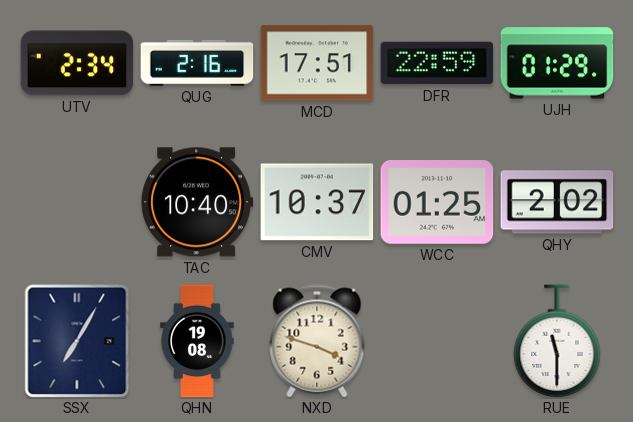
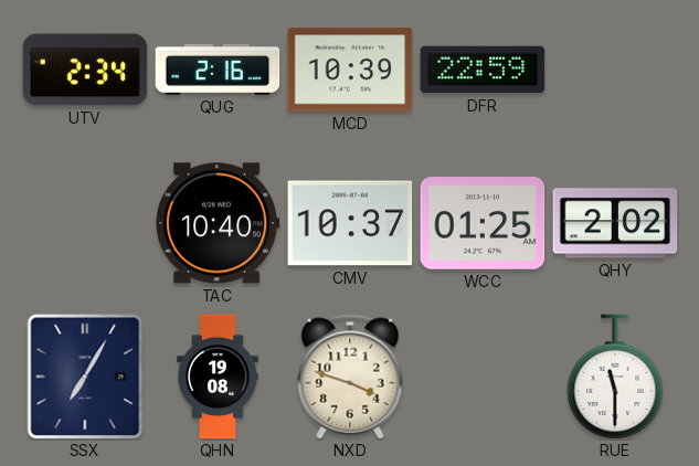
MCD: 17:51 -> 10:39 (350, 70)
UJH: 01:29 -> none (557, 63)
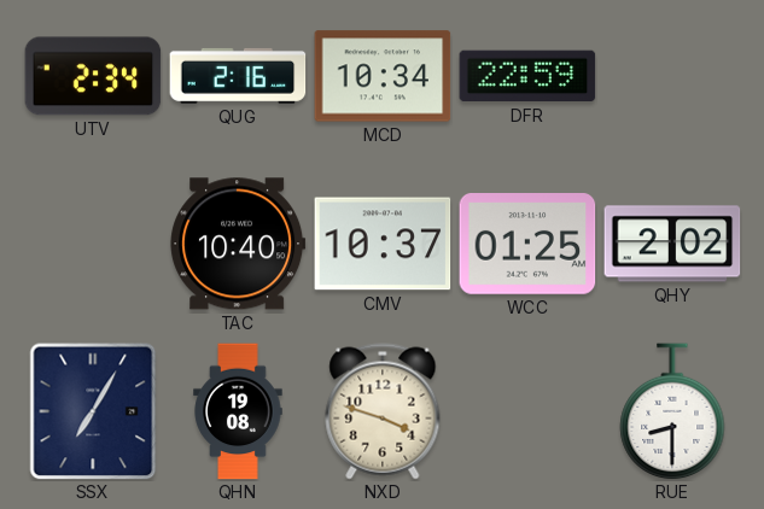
MCD: 10:39 -> 10:34 (383, 76)
RUE: 11:30 -> 8:30 (672, 411)
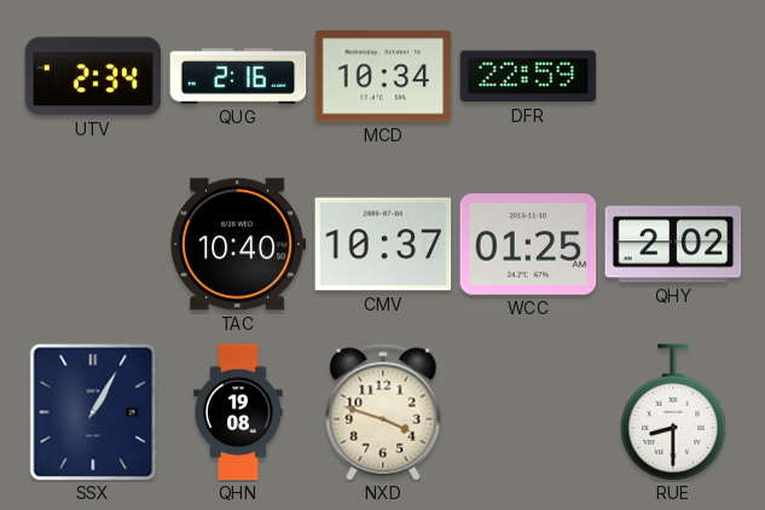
SSX: 7:05 -> 1:05 (93, 412)
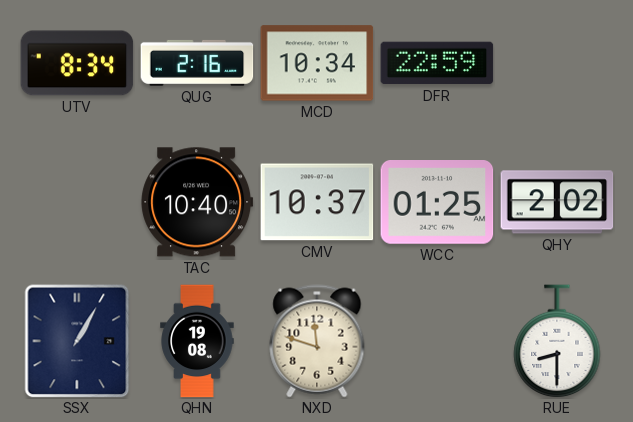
UTV: 2:34 -> 8:34 (77, 63)
NXD: 3:48 -> 11:48 (317, 341)
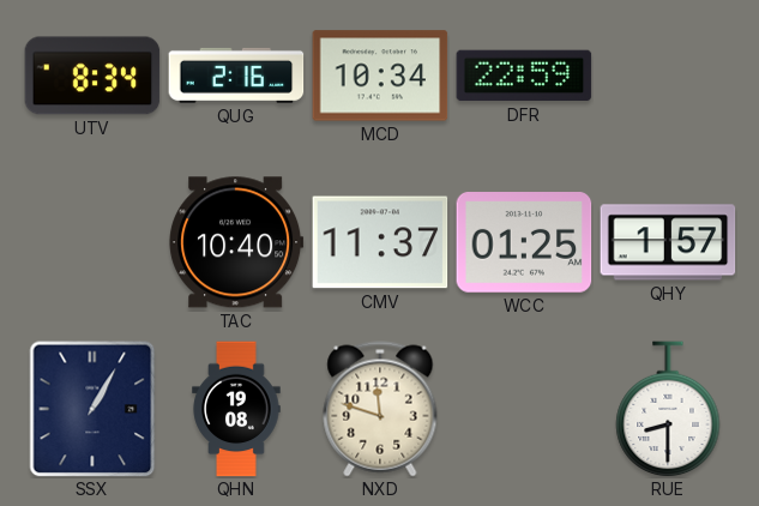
CMV: 10:37 -> 11:37 (380, 242)
QHY: 2:02 -> 1:57 (668, 242)
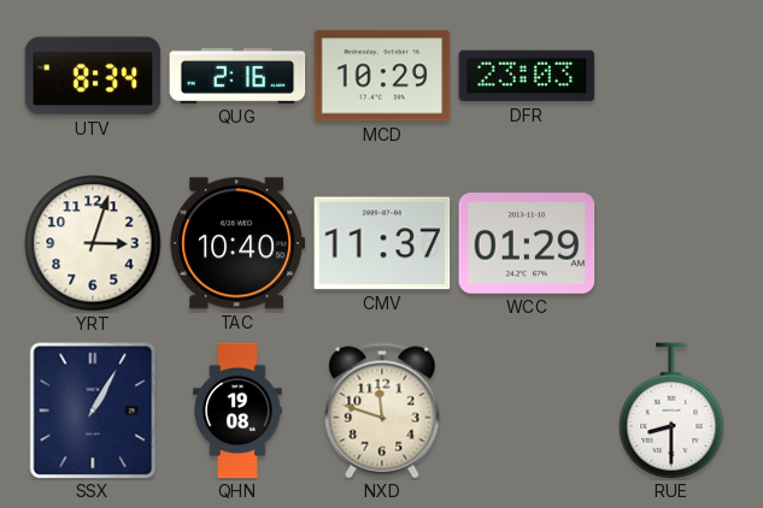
MCD: 10:34 -> 10:29 (382, 76)
DFR: 22:59 -> 23:03 (527, 76)
YRT: none -> 3:03 (93, 243)
WCC: 01:25 -> 01:29 (527, 244)
QHY: 1:57 -> none (668, 242)
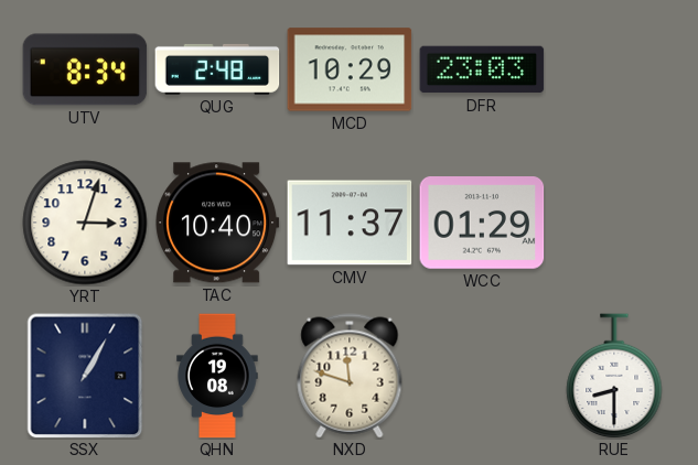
QUG: 2:16 -> 2:48 (217, 69)
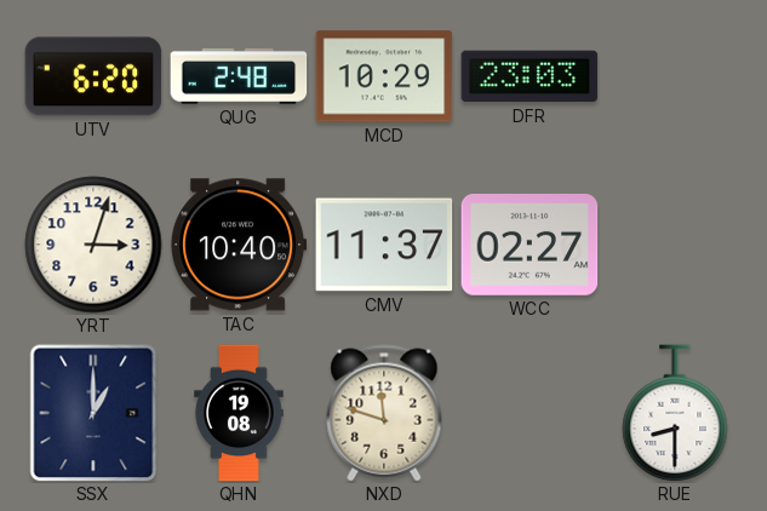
UTV: 8:34 -> 6:20 (93, 76)
WCC: 01:29 -> 02:27 (530, 246)
SSX: 1:05 -> 1:00 (93, 413)
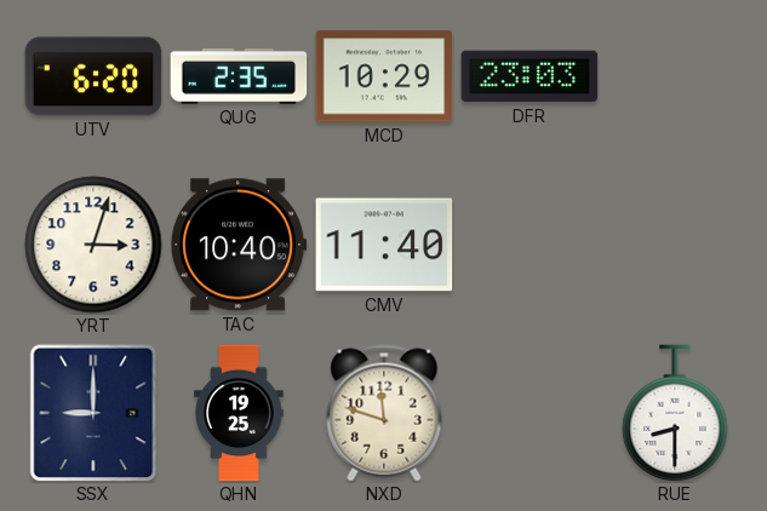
QUG: 2:48 -> 2:35 (239, 76)
CMV: 11:37 -> 11:40 (384, 245)
WCC: 02:27 -> none (530, 246)
SSX: 1:00 -> 9:00 (93, 413)
QHN: 19:08 -> 19:25 (239, 413)
